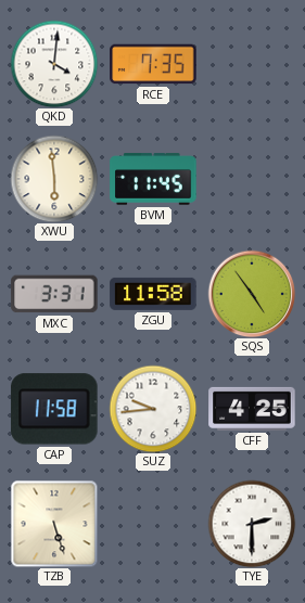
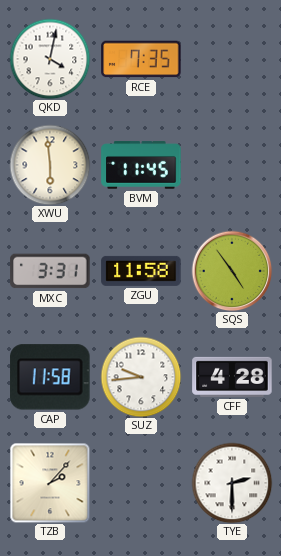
QKD: 4:01 -> 4:02 (50, 59)
CFF: 4:25 -> 4:28 (232, 377)
TZB: 5:27 -> 2:07 (50, 483)
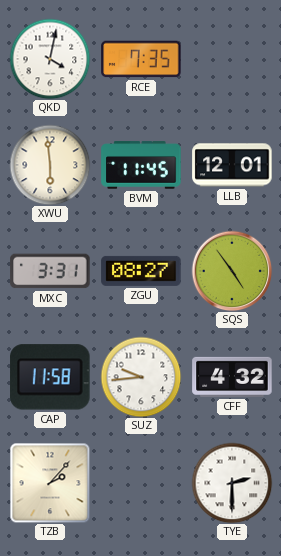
LLB: none -> 12:01 (232, 165)
ZGU: 11:58 -> 08:27 (141, 271)
CFF: 4:28 -> 4:32 (232, 377)
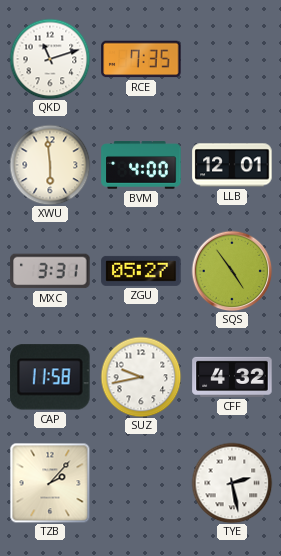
QKD: 4:02 -> 11:12 (50, 59)
BVM: 11:45 -> 4:00 (141, 165)
ZGU: 08:27 -> 05:27 (141, 271)
SUZ: 9:44 -> 9:43 (141, 377)
TYE: 2:30 -> 2:28 (232, 483)
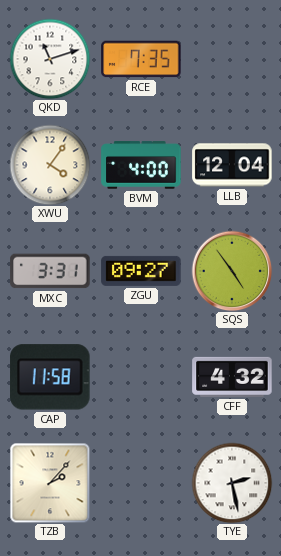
XWU: 5:59 -> 4:06 (50, 165)
LLB: 12:01 -> 12:04 (232, 165)
ZGU: 05:27 -> 09:27 (141, 271)
SUZ: 9:43 -> none (141, 377)
